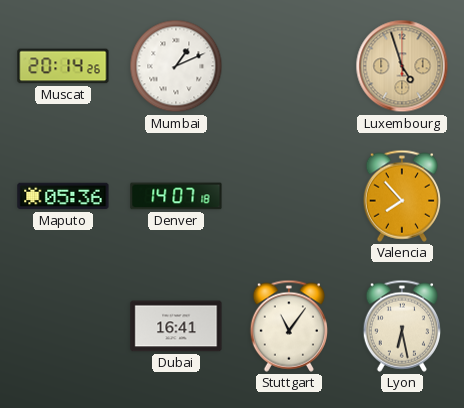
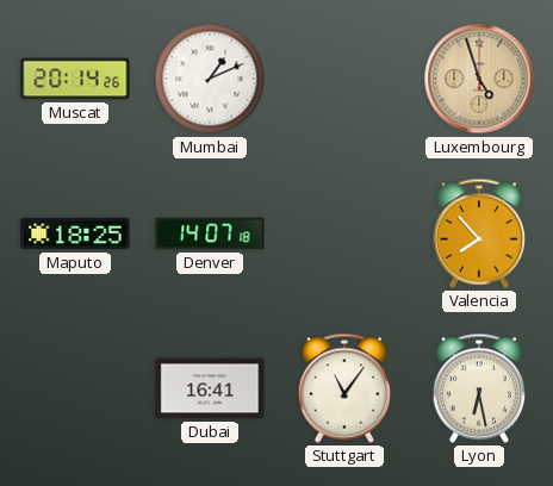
Maputo: 05:36 -> 18:25 (75, 233)
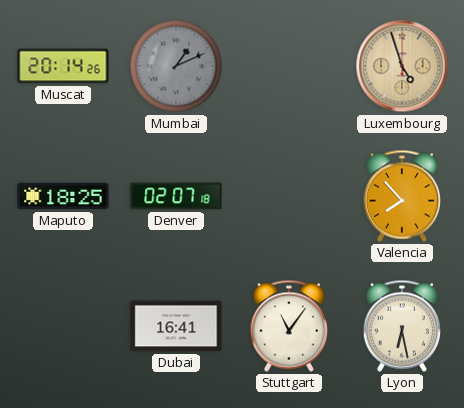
Mumbai dial: white -> grey (176, 66)
Denver: 14:07 -> 02:07 (176, 196)
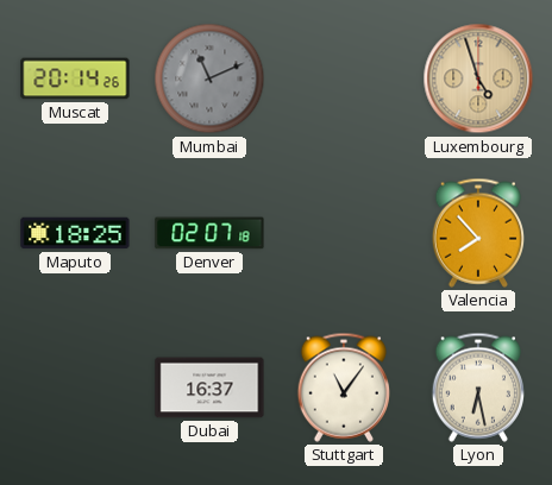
Mumbai: 1:11 -> 11:11 (209, 78)
Dubai: 16:41 -> 16:37 (209, 388)
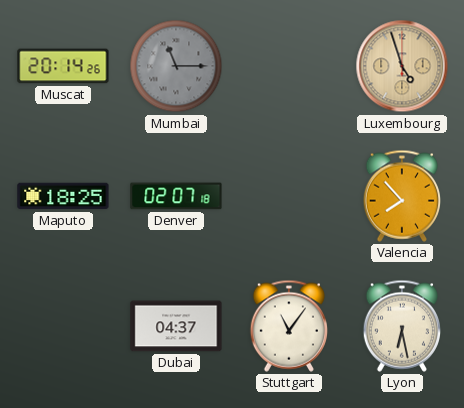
Mumbai: 11:11 -> 11:15 (176, 66)
Dubai: 16:37 -> 04:37 (176, 326)
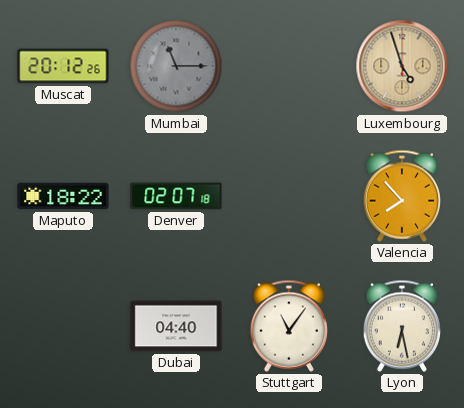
Muscat: 20:14 -> 20:12 (63, 66)
Maputo: 18:25 -> 18:22 (63, 196)
Dubai: 04:37 -> 04:40 (176, 326)
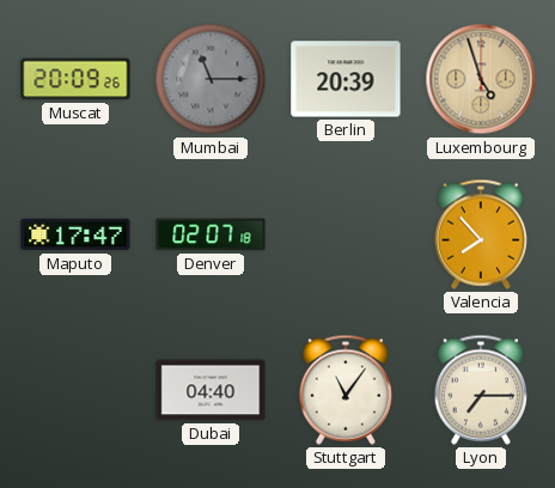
Muscat: 20:12 -> 20:09 (75, 79)
Berlin: none -> 20:39 (346, 79)
Maputo: 18:22 -> 17:47 (75, 234)
Lyon: 6:28 -> 7:15 (480, 390)
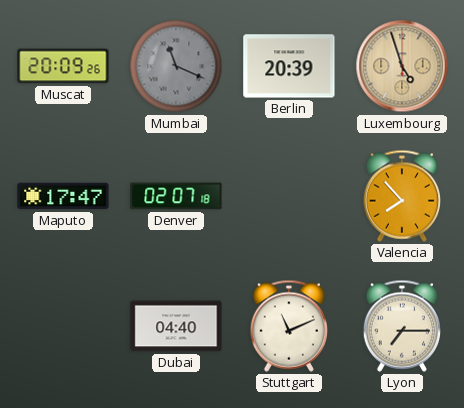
Mumbai: 11:15 -> 11:19 (176, 66)
Stuttgart: 11:06 -> 11:11 (288, 326)
